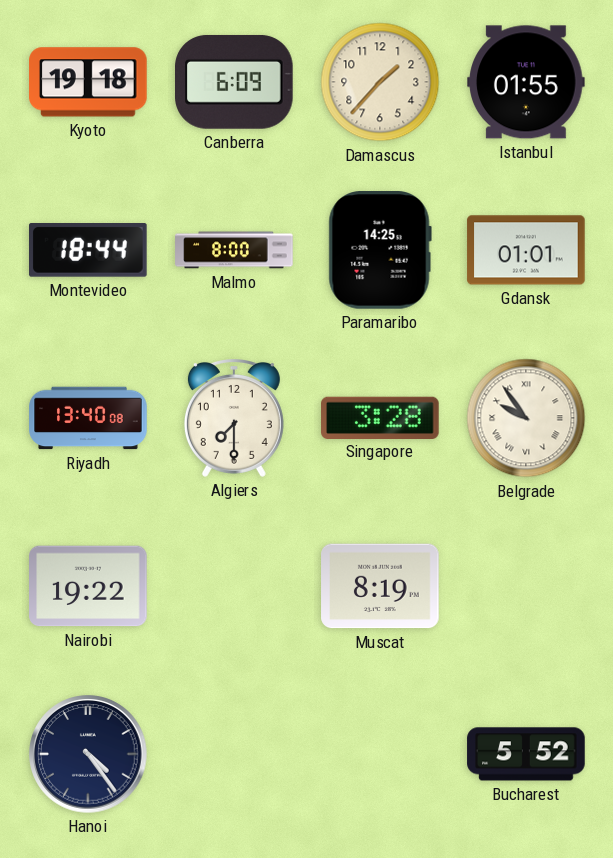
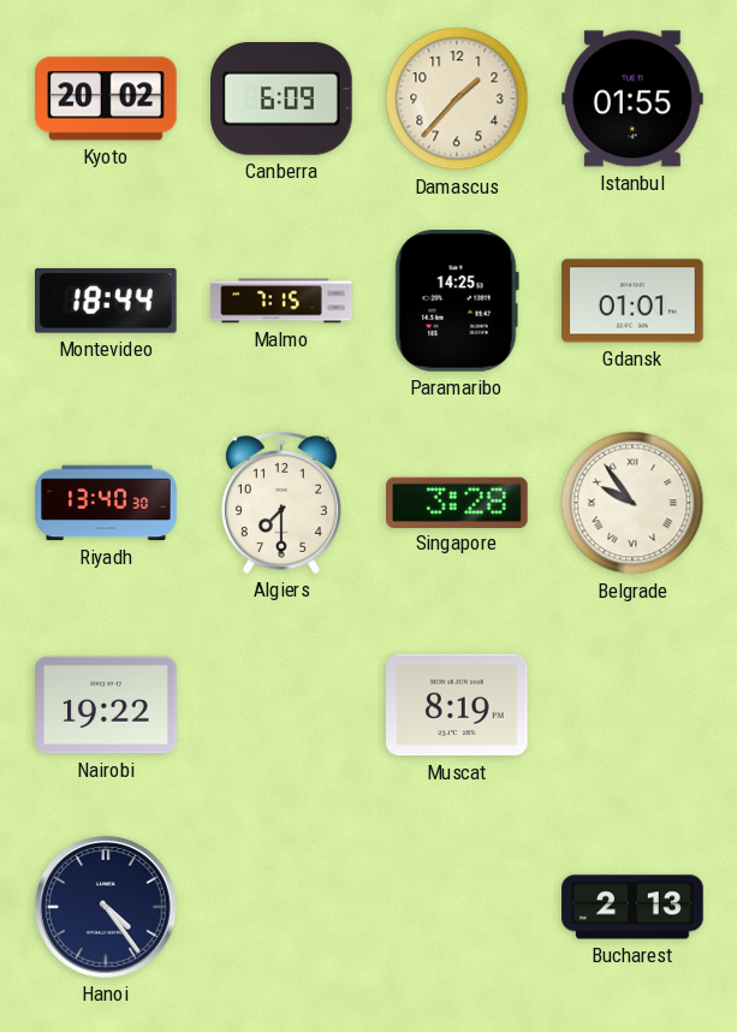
Kyoto: 19:18 -> 20:02 (106, 99)
Malmo: 8:00 -> 7:15 (281, 301)
Riyadh: 13:40:08 -> 13:40:30 (106, 503)
Bucharest: 5:52 -> 2:13 (632, 907)
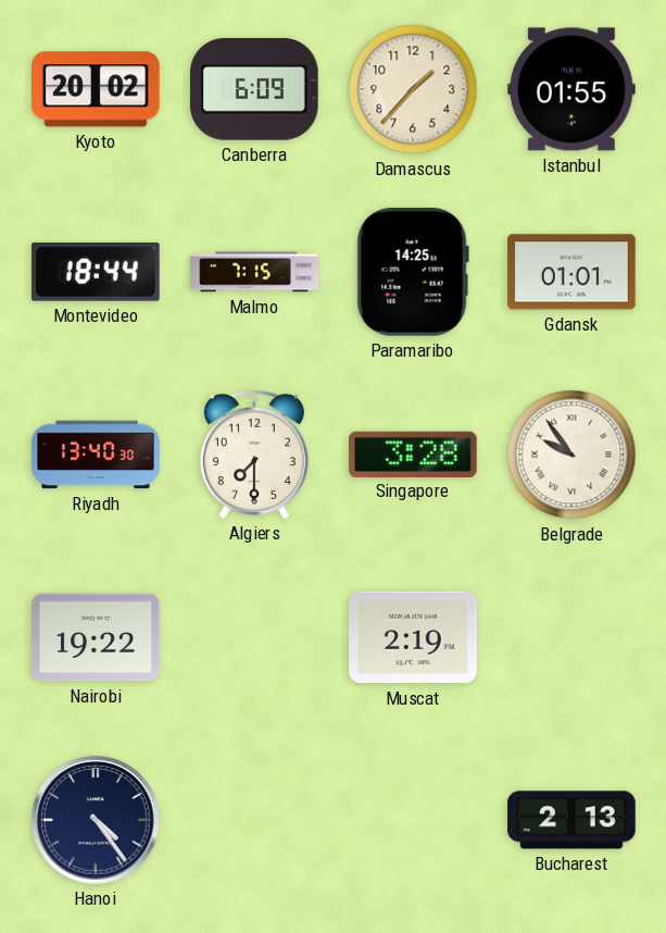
Muscat: 8:19 -> 2:19 (413, 637)
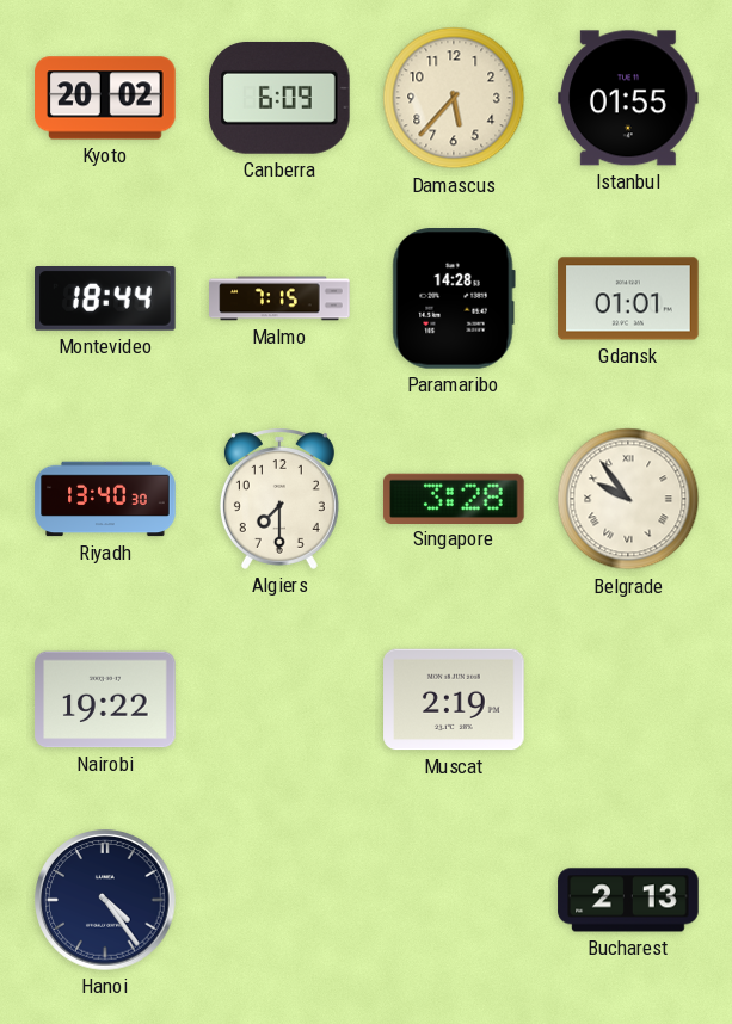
Damascus: 1:37 -> 5:37 (454, 98)
Paramaribo: 14:25 -> 14:28 (454, 300)
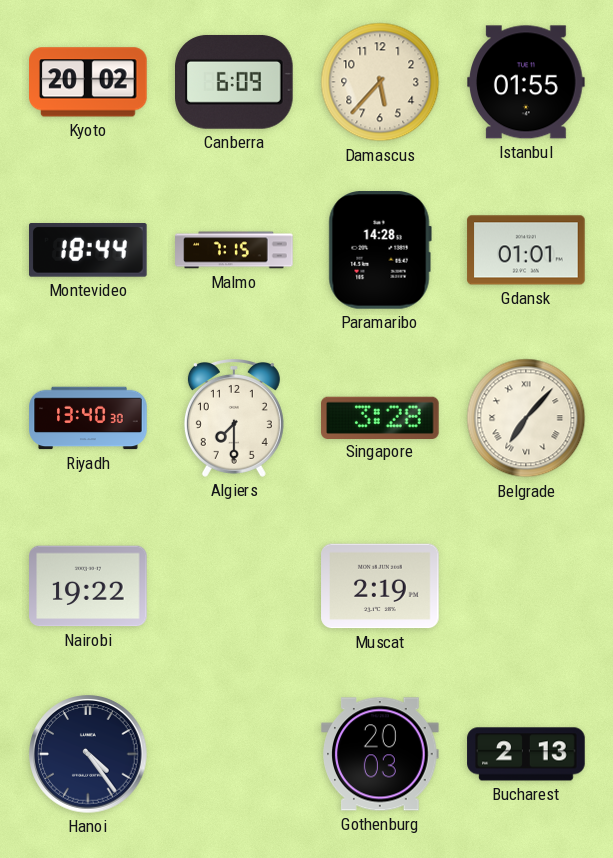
Belgrade: 9:54 -> 7:07 (526, 418)
Gothenburg: none -> 20:03 (380, 754)
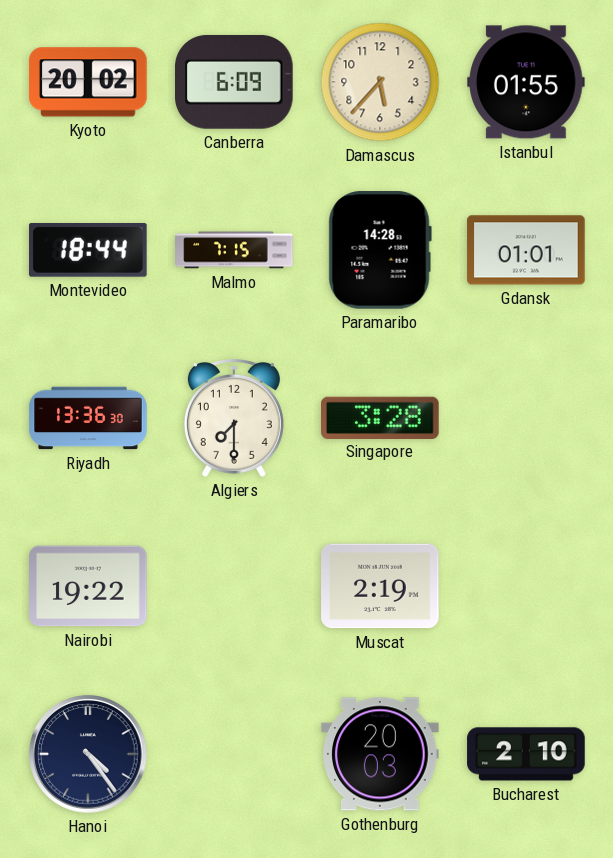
Riyadh: 13:40 -> 13:36 (88, 418)
Belgrade: 7:07 -> none (526, 418)
Bucharest: 2:13 -> 2:10 (526, 754)
